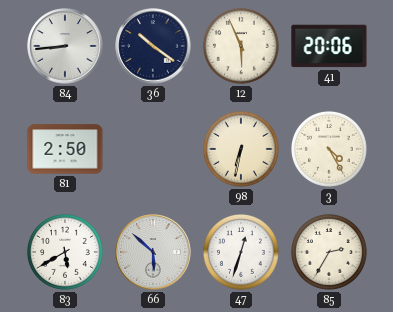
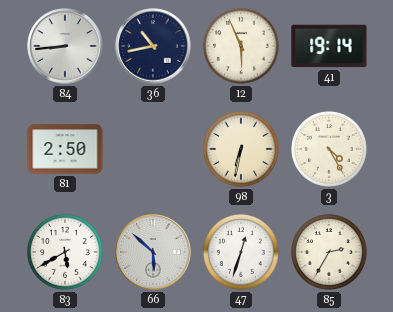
36: 10:21 -> 10:43 (153, 46)
41: 20:06 -> 19:14 (329, 46)
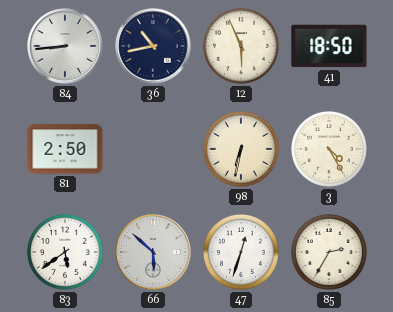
41: 19:14 -> 18:50 (329, 46)
83: 5:40 -> 5:39 (65, 252)
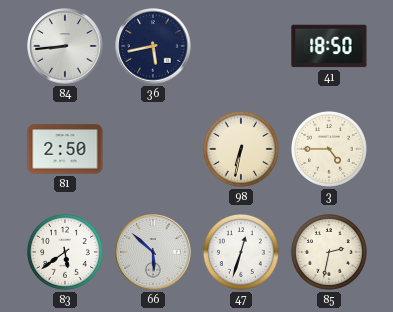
36: 10:43 -> 5:43 (153, 46)
12: 5:56 -> none (241, 46)
3: 4:25 -> 4:45 (329, 149)
85: 2:35 -> 2:32 (329, 252)
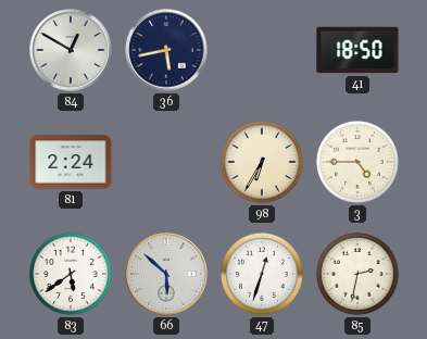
84: 8:44 -> 12:50 (71, 50)
81: 2:50 -> 2:24 (71, 162)
98: 6:32 -> 6:35 (262, 162)
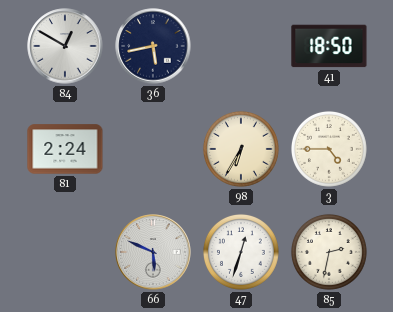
83: 5:39 -> none (71, 274)
66: 5:52 -> 5:49 (153, 252)
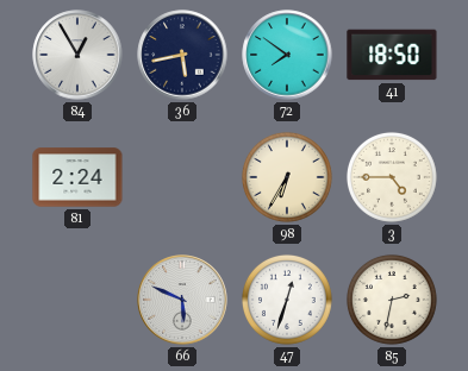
84: 12:50 -> 12:55 (77, 55)
72: none -> 7:51 (287, 55)
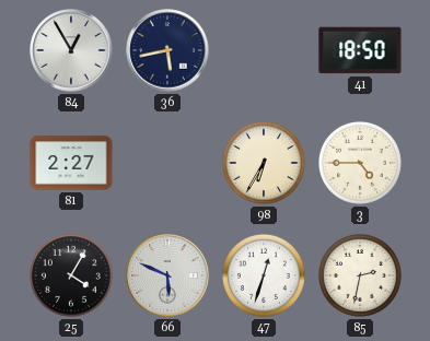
72: 7:51 -> none (287, 55)
81: 2:24 -> 2:27 (71, 163)
25: none -> 4:05 (71, 275)
